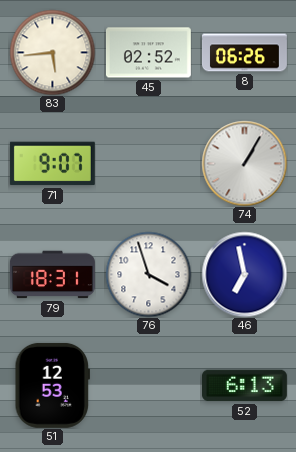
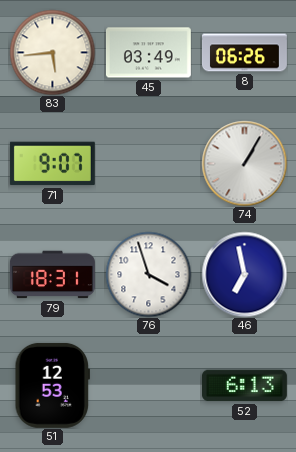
45: 02:52 -> 03:49 (148, 53)
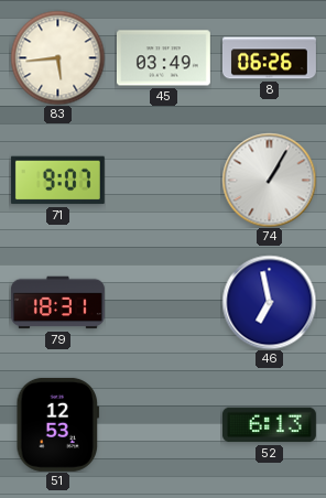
76: 3:57 -> none (148, 274)
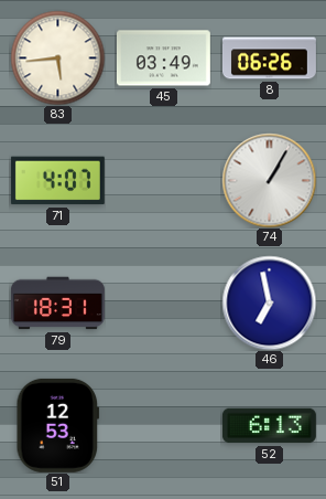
71: 9:07 -> 4:07 (57, 181)
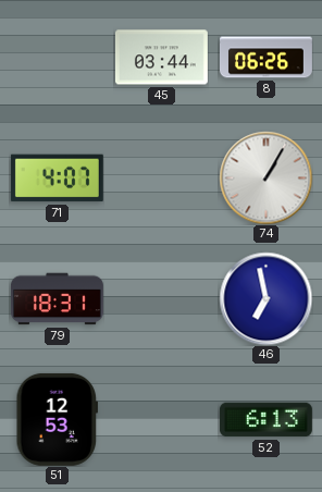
83: 5:44 -> none (57, 57)
45: 03:49 -> 03:44 (161, 58)
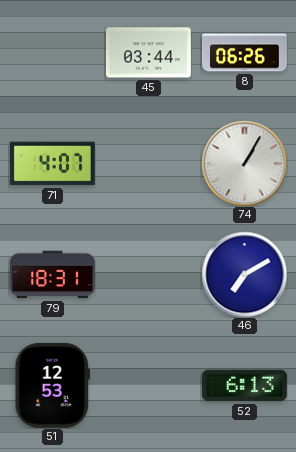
46: 6:58 -> 7:10 (244, 274)
